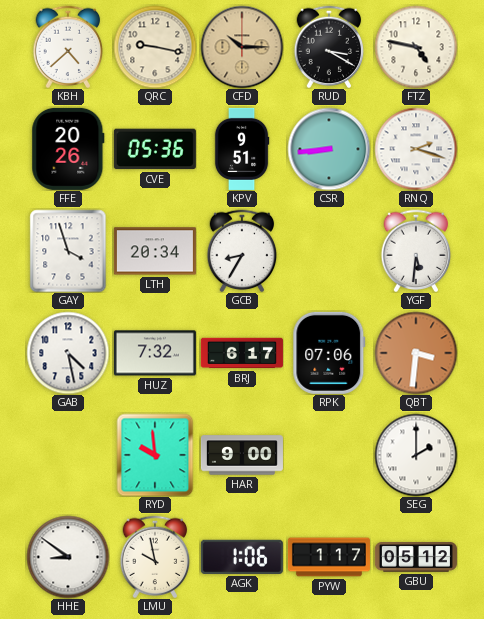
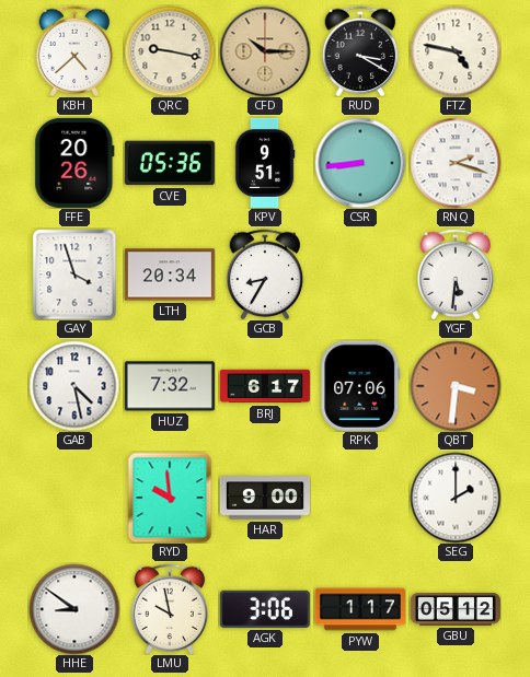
AGK: 1:06 -> 3:06 (265, 609)
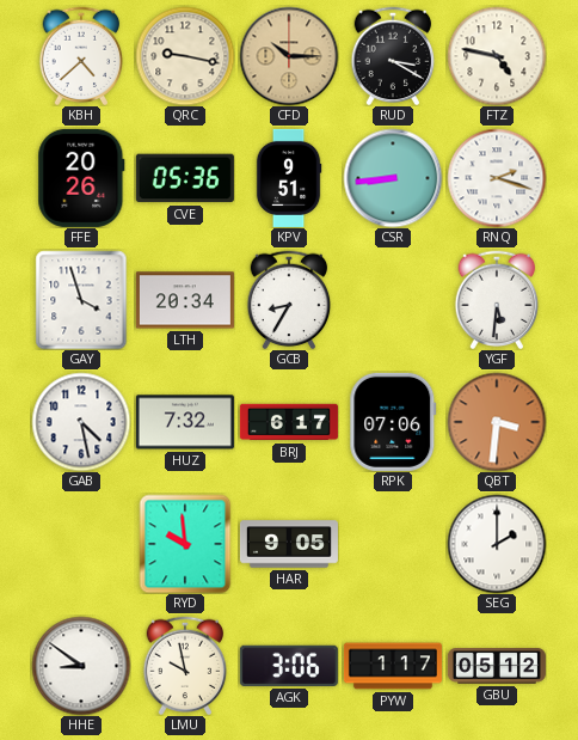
HAR: 9:00 -> 9:05 (289, 544)
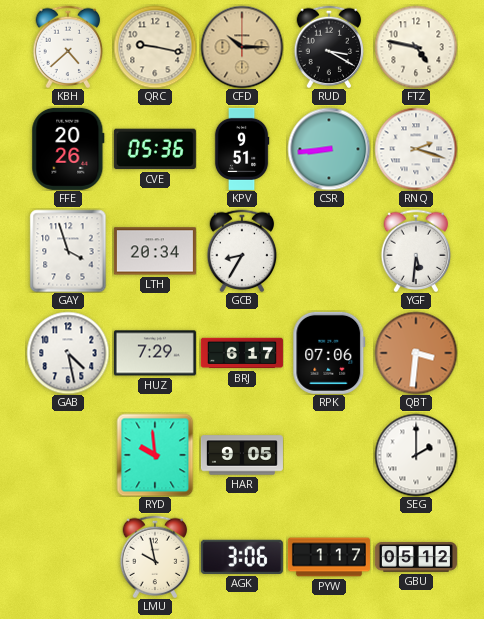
HUZ: 7:32 -> 7:29 (155, 353)
HHE: 8:51 -> none (81, 666)
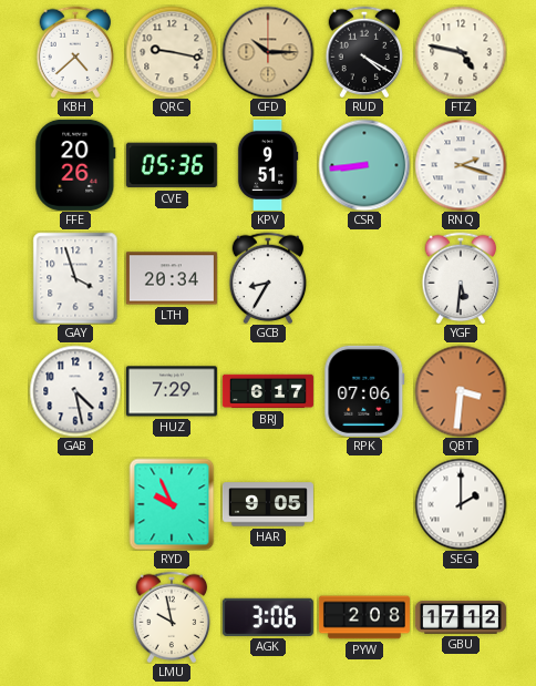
RUD: 3:20 -> 4:20 (364, 52)
RYD: 9:59 -> 9:56 (172, 504)
PYW: 1:17 -> 2:08 (364, 617)
GBU: 05:12 -> 17:12 (461, 617)
